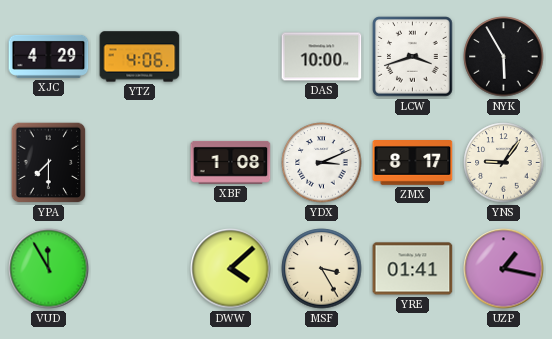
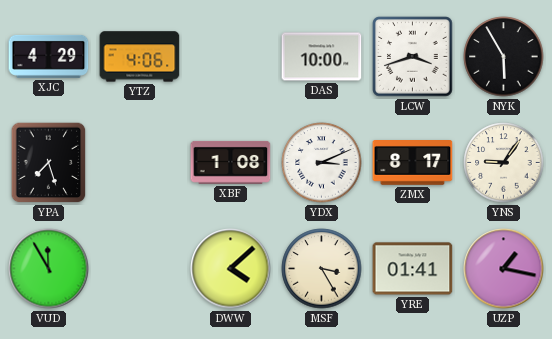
YPA: 7:30 -> 7:27 (49, 163)
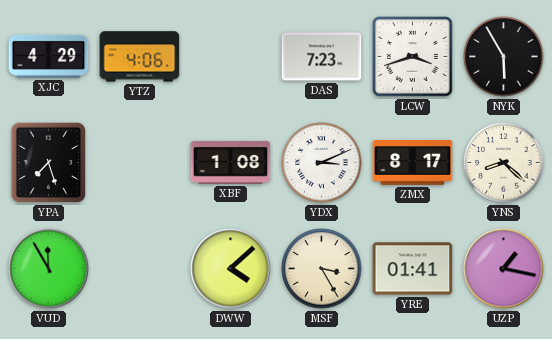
DAS: 10:00 -> 7:23 (322, 57)
YNS: 9:06 -> 8:22 (504, 163)
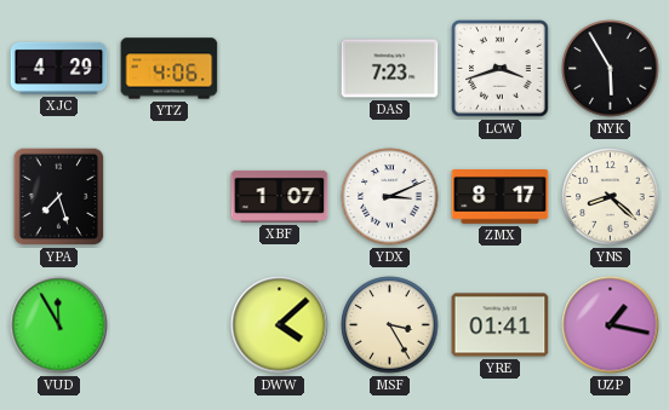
XBF: 1:08 -> 1:07 (280, 196)
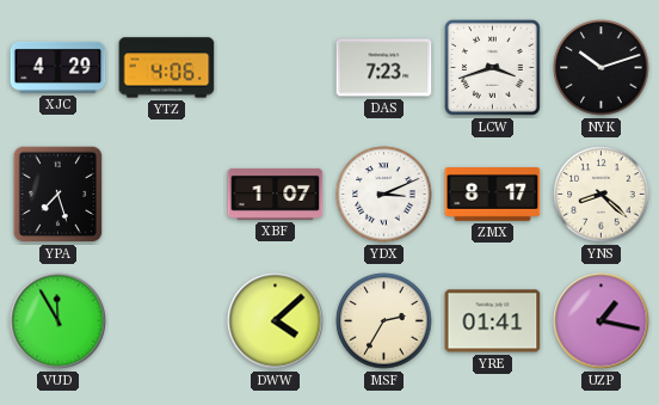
NYK: 5:55 -> 10:12 (602, 68)
MSF: 3:25 -> 2:35 (384, 321)
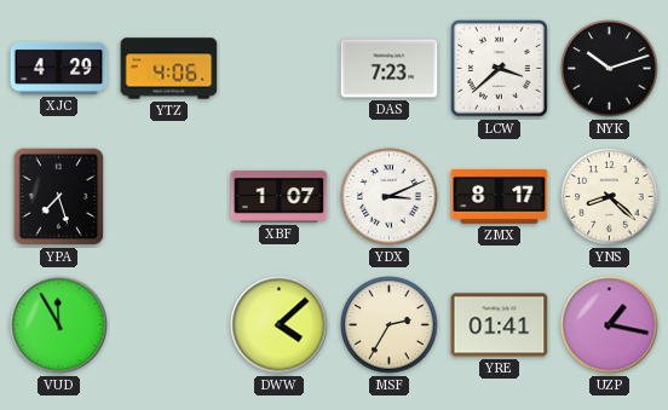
LCW: 3:42 -> 3:38 (500, 69)
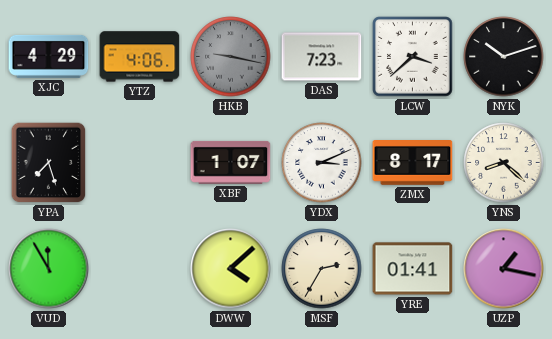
HKB: none -> 9:17 (231, 57)
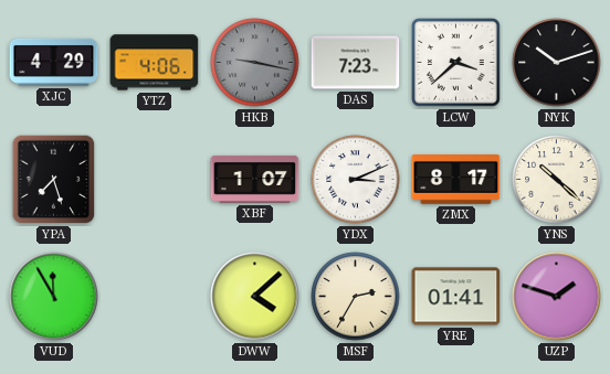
YNS: 8:22 -> 10:22 (557, 180)
UZP: 1:17 -> 1:48 (557, 297)
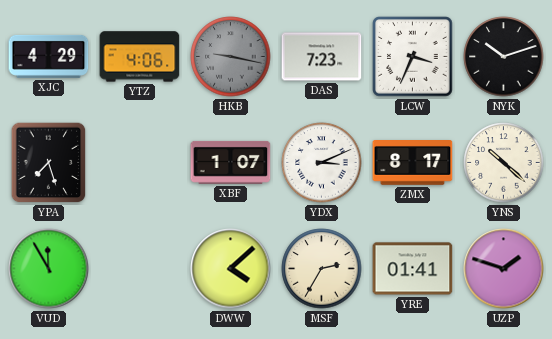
LCW: 3:38 -> 3:34 (413, 57)
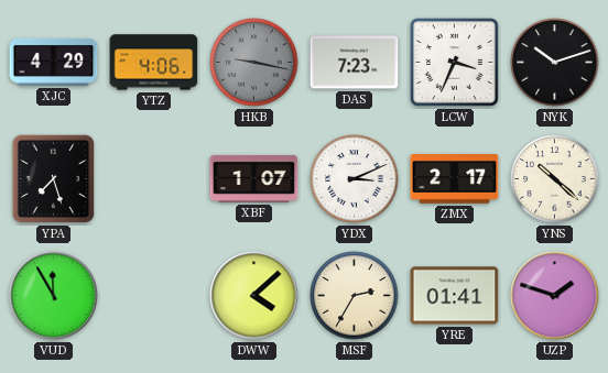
ZMX: 8:17 -> 2:17 (455, 179)
